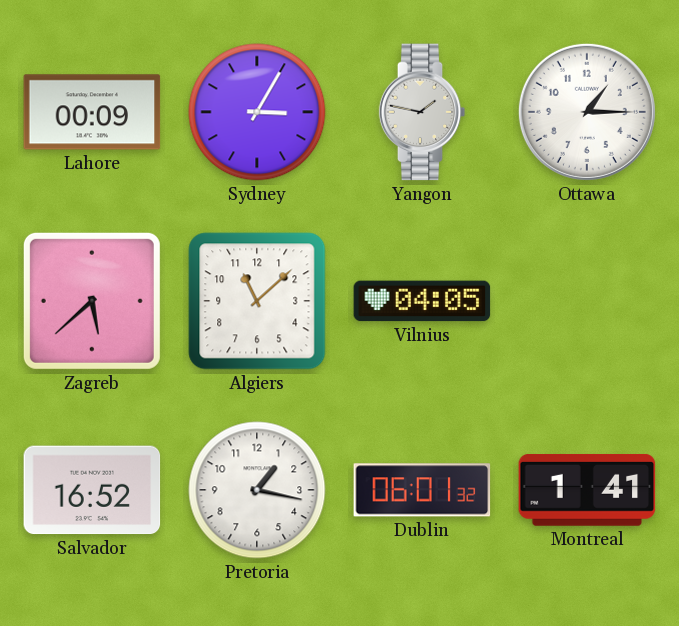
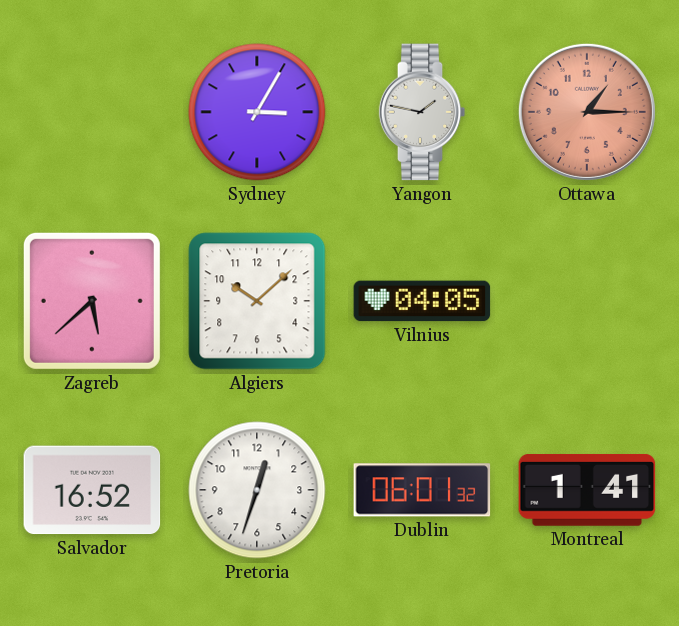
Lahore: 00:09 -> none (92, 112)
Ottawa dial: white -> salmon (587, 112)
Algiers: 11:08 -> 10:08 (257, 301)
Pretoria: 1:17 -> 12:33 (257, 490)
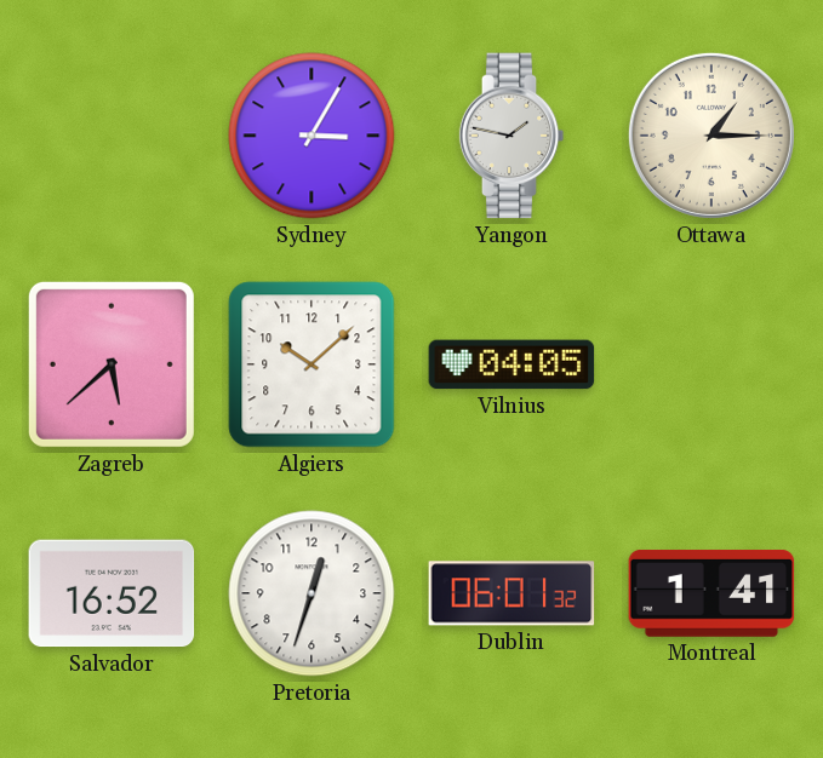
Ottawa dial: salmon -> cream (711, 136)
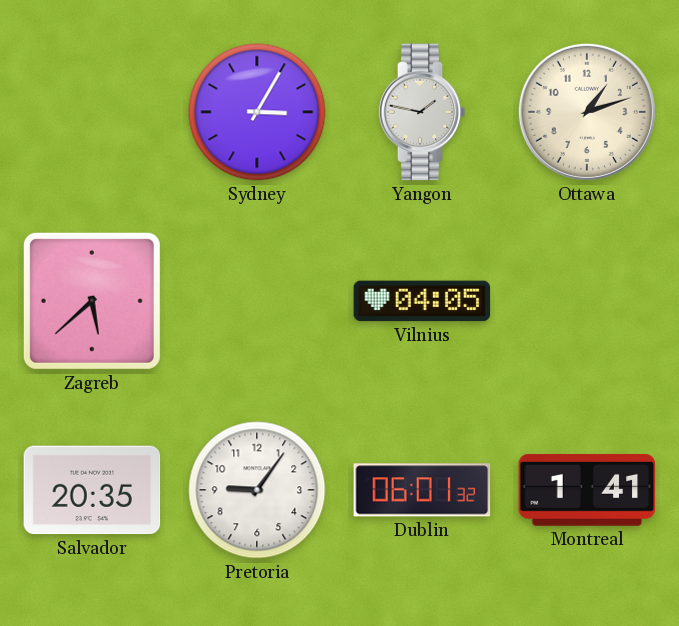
Ottawa: 1:15 -> 1:12 (587, 112)
Algiers: 10:08 -> none (312, 364)
Salvador: 16:52 -> 20:35 (92, 490)
Pretoria: 12:33 -> 9:06 (257, 490)
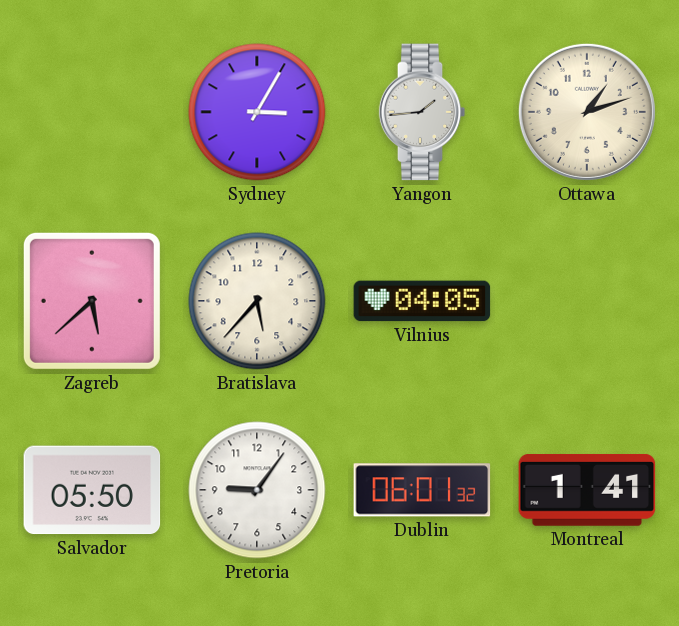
Yangon: 1:47 -> 1:44 (422, 112)
Bratislava: none -> 5:37 (257, 301)
Salvador: 20:35 -> 05:50 (92, 490)
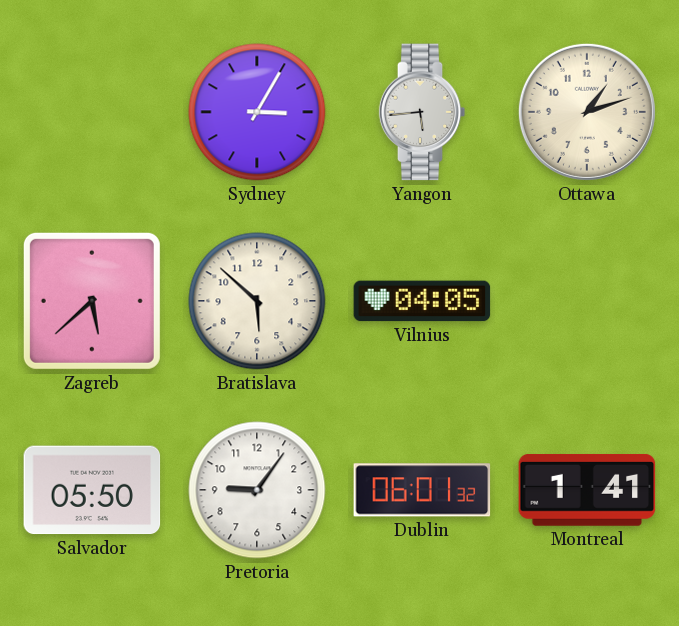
Yangon: 1:44 -> 5:44 (422, 112)
Bratislava: 5:37 -> 5:52 (257, 301)
